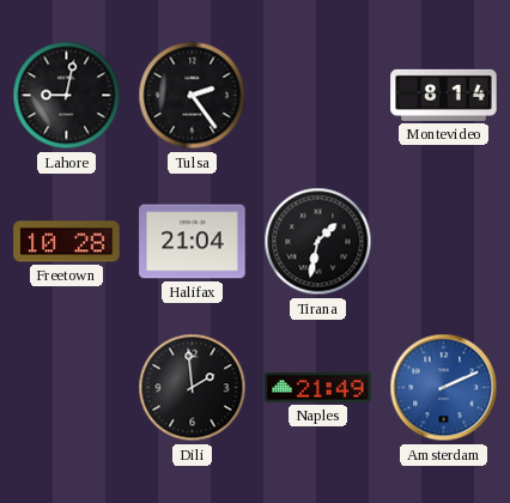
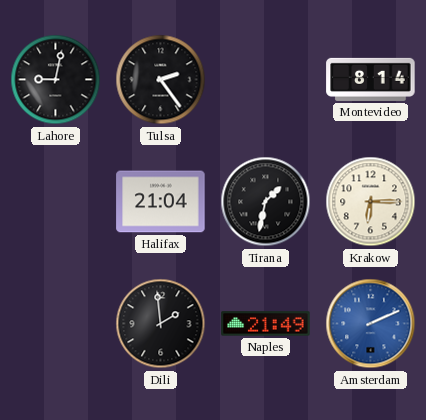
Freetown: 10:28 -> none (67, 242)
Krakow: none -> 6:15 (371, 202)
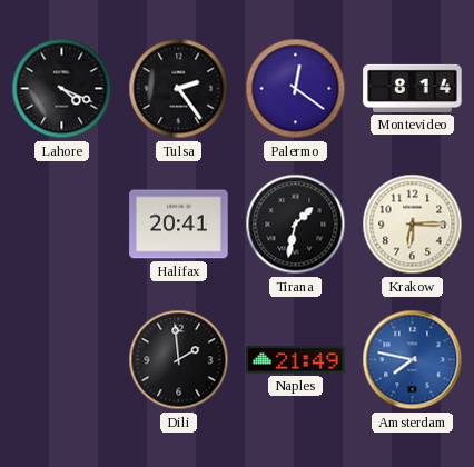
Lahore: 9:02 -> 4:19 (62, 89)
Palermo: none -> 12:21 (296, 89)
Halifax: 21:04 -> 20:41 (179, 225)
Amsterdam: 2:11 -> 7:47 (413, 360)
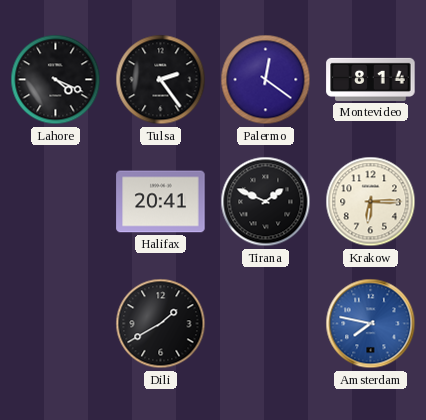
Tirana: 1:32 -> 1:49 (266, 202)
Dili: 1:59 -> 1:40 (161, 324)
Naples: 21:49 -> none (296, 360)
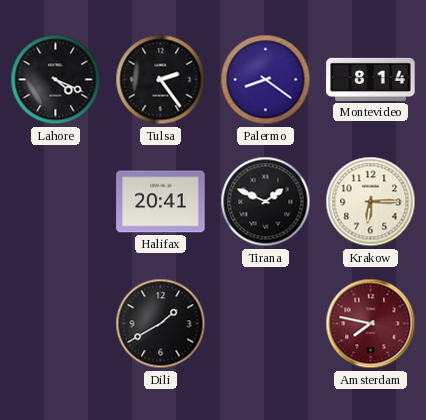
Palermo: 12:21 -> 8:21 (266, 80)
Amsterdam dial: blue -> burgundy (371, 324)
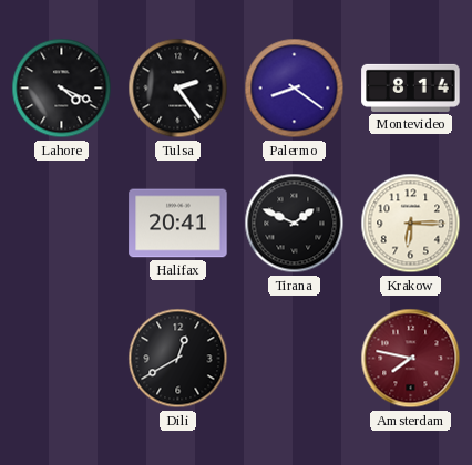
Dili: 1:40 -> 12:40 (178, 359)
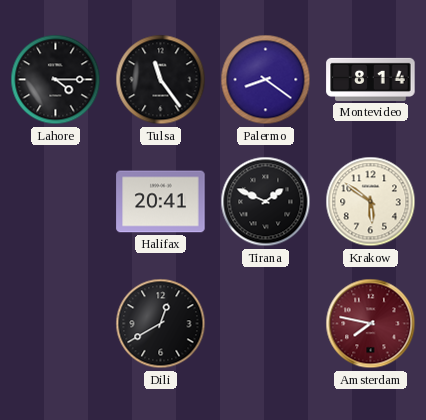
Lahore: 4:19 -> 4:15 (56, 80)
Tulsa: 2:24 -> 11:24 (161, 80)
Krakow: 6:15 -> 5:51 (371, 202)
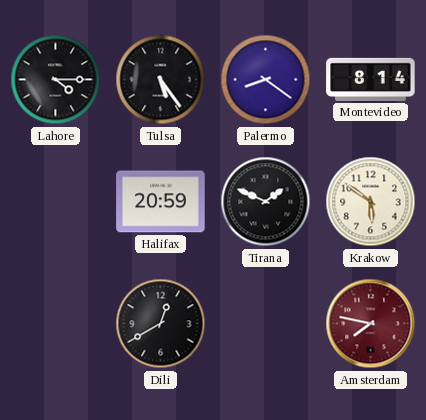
Tulsa: 11:24 -> 5:24 (161, 80)
Halifax: 20:41 -> 20:59 (161, 202)
